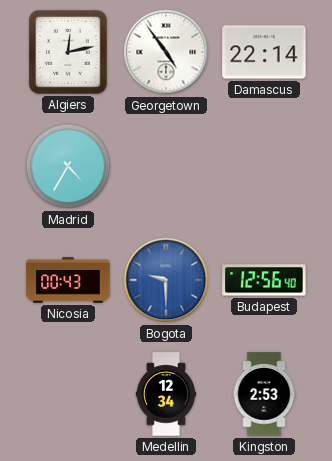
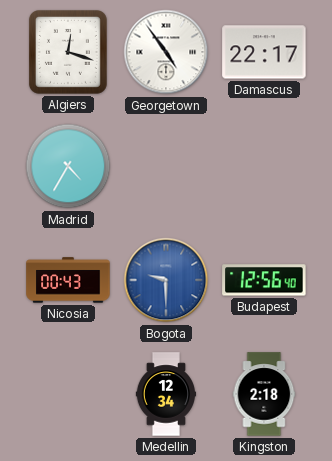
Algiers: 12:13 -> 12:18 (68, 52)
Damascus: 22:14 -> 22:17 (264, 52)
Kingston: 2:53 -> 2:18 (264, 394)
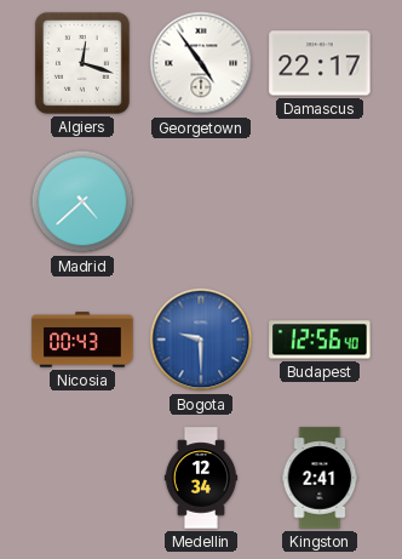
Madrid: 4:35 -> 4:38 (82, 201)
Kingston: 2:18 -> 2:41 (320, 478)
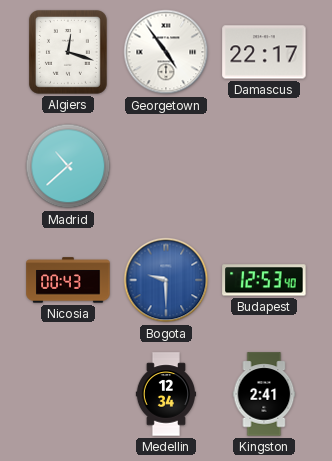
Madrid: 4:38 -> 10:38 (68, 166)
Budapest: 12:56 -> 12:53 (264, 280)
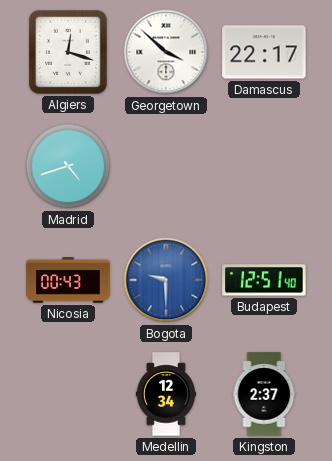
Georgetown: 4:54 -> 3:52 (166, 52)
Madrid: 10:38 -> 4:42 (68, 166)
Budapest: 12:53 -> 12:51 (264, 280)
Kingston: 2:41 -> 2:37 (264, 394)
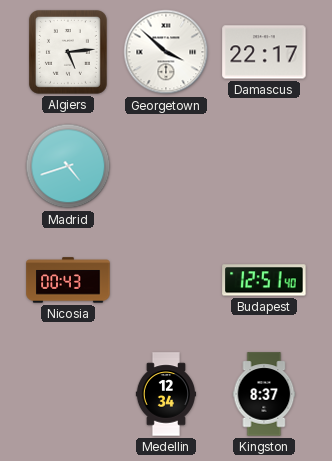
Algiers: 12:18 -> 5:14 (68, 52)
Bogota: 9:30 -> none (166, 280)
Kingston: 2:37 -> 8:37 (264, 394)
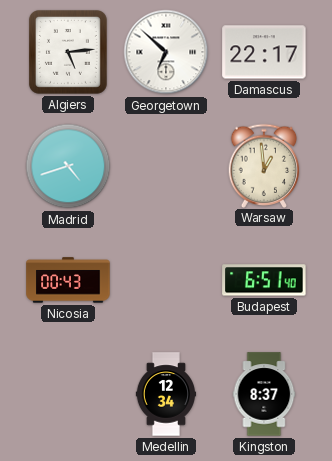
Georgetown: 3:52 -> 6:52 (166, 52)
Warsaw: none -> 12:59 (264, 165)
Budapest: 12:51 -> 6:51 (264, 280)
